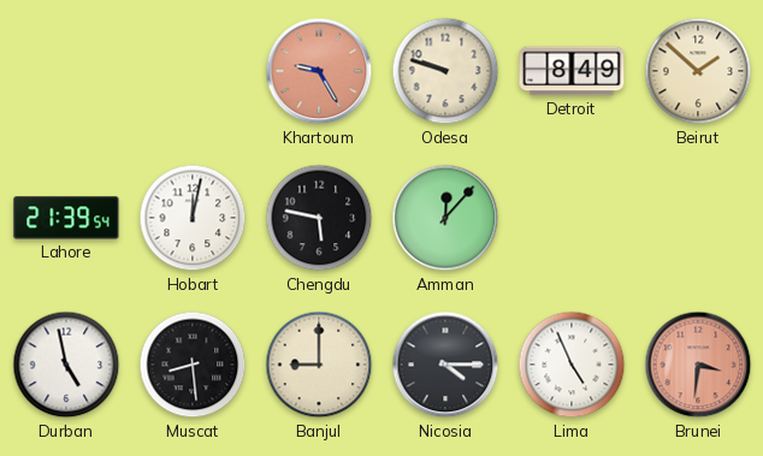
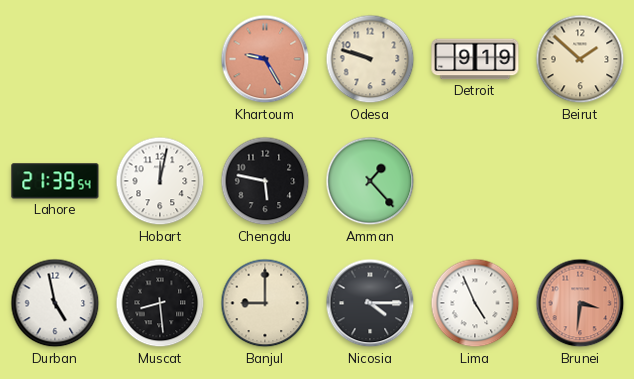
Detroit: 8:49 -> 9:19 (475, 59)
Amman: 12:07 -> 1:23 (370, 181)
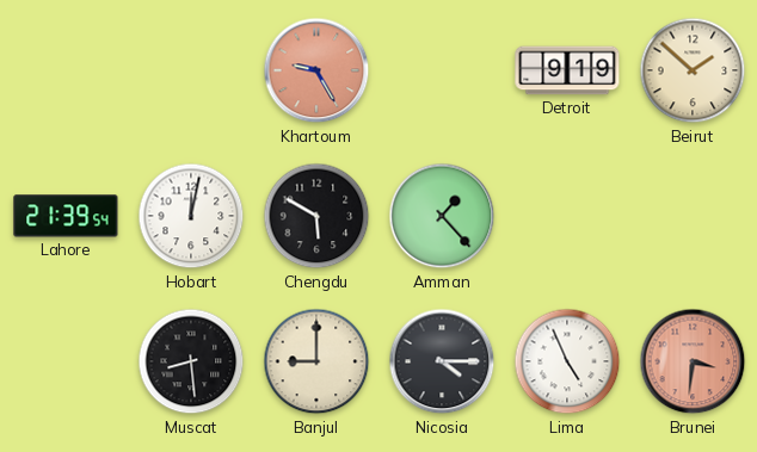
Odesa: 9:48 -> none (370, 59)
Chengdu: 5:47 -> 5:50 (316, 216)
Durban: 4:58 -> none (55, 303)
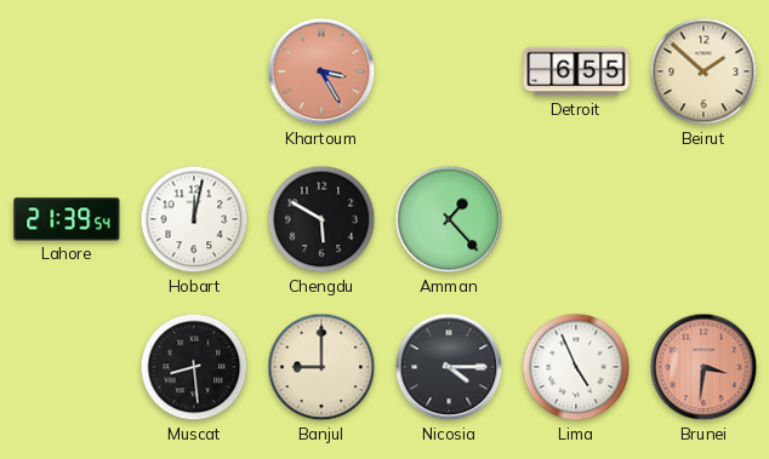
Khartoum: 9:25 -> 3:25 (321, 71)
Detroit: 9:19 -> 6:55 (576, 71)
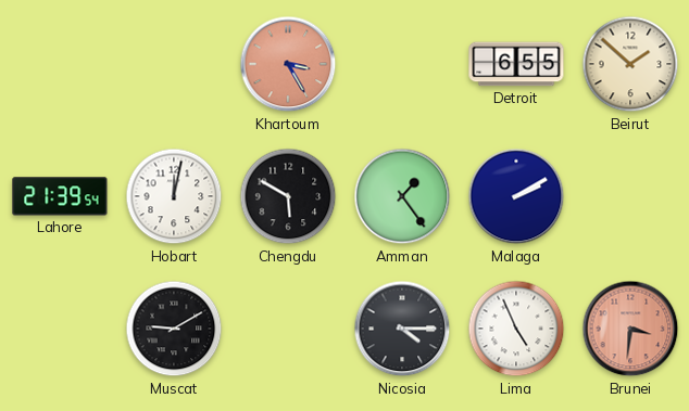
Amman: 1:23 -> 1:24 (402, 196)
Malaga: none -> 2:10 (516, 196)
Muscat: 8:29 -> 9:10 (174, 329)
Banjul: 9:00 -> none (321, 367)
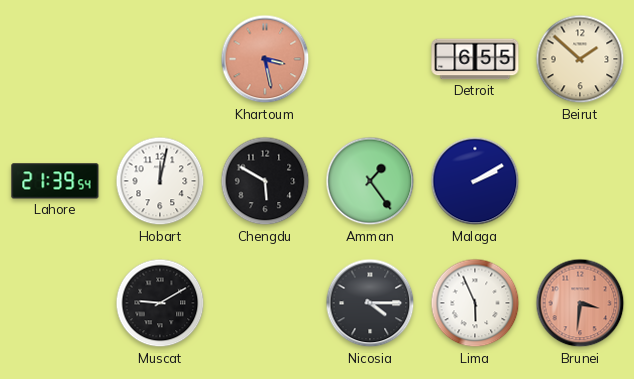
Khartoum: 3:25 -> 3:28 (265, 59)
Lima: 4:56 -> 5:56 (475, 303)
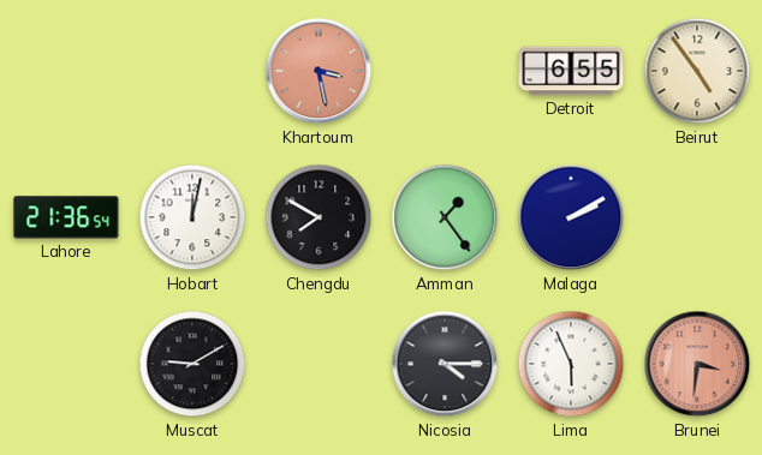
Beirut: 1:52 -> 4:54 (697, 71)
Lahore: 21:39 -> 21:36 (66, 217)
Chengdu: 5:50 -> 7:50 (319, 217)
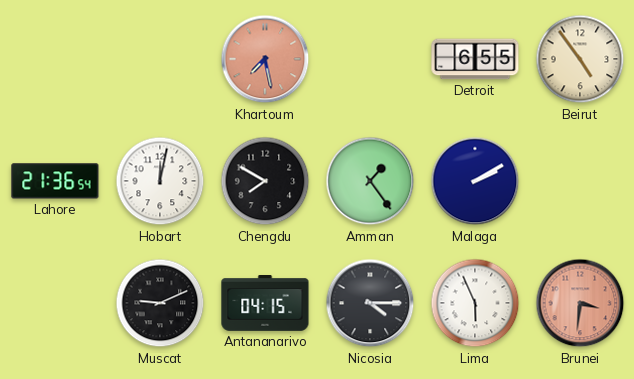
Khartoum: 3:28 -> 7:28 (265, 59)
Muscat: 9:10 -> 9:11 (160, 303)
Antananarivo: none -> 04:15 (265, 304)
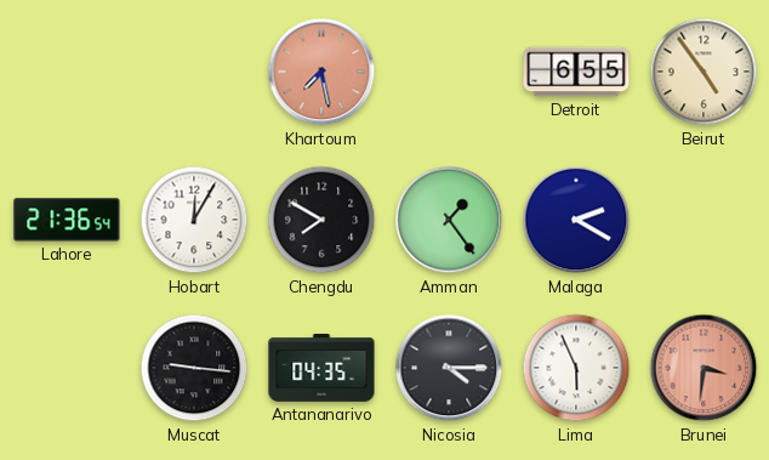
Hobart: 12:02 -> 12:05 (194, 220)
Malaga: 2:10 -> 2:20 (576, 220)
Muscat: 9:11 -> 9:16 (194, 368)
Antananarivo: 04:15 -> 04:35 (321, 369)
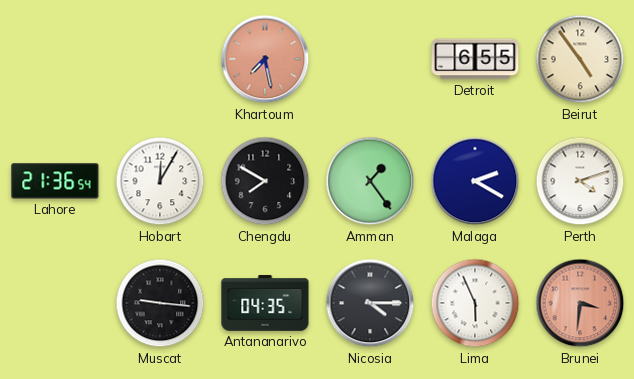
Perth: none -> 4:12 (580, 181)
